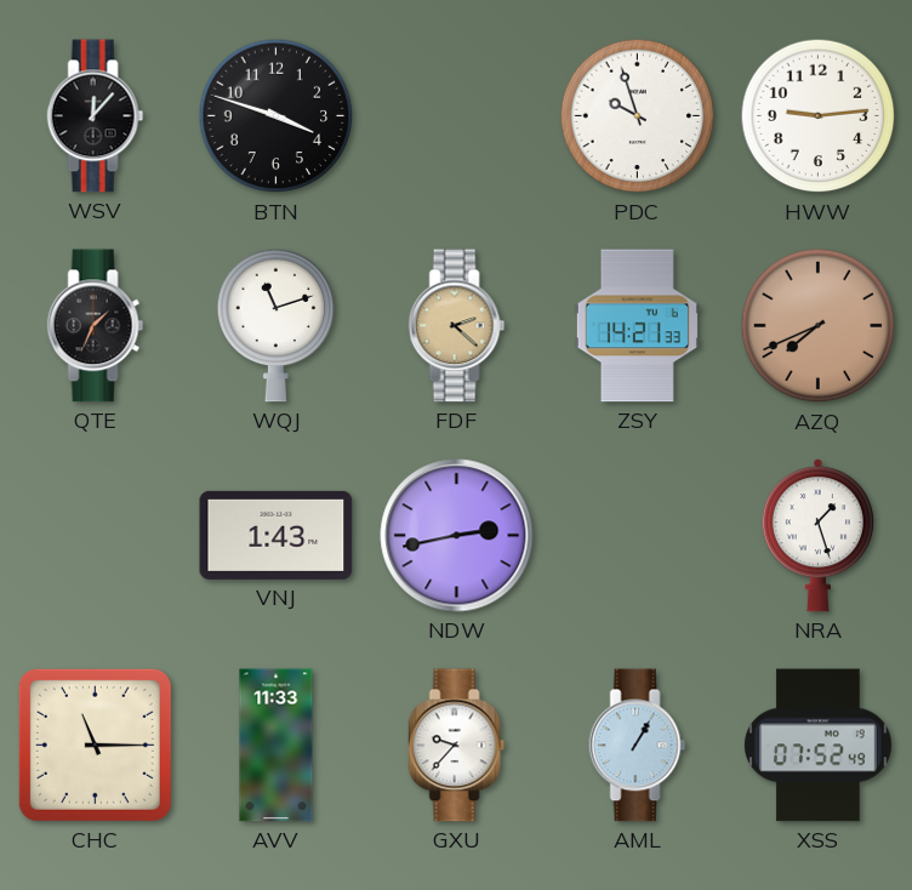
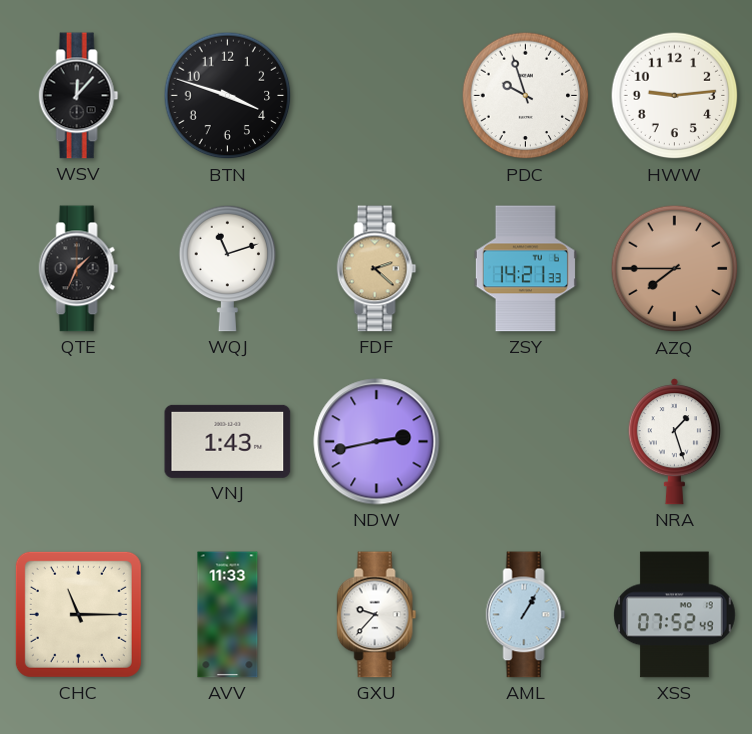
AZQ: 7:41 -> 7:45 (675, 269)
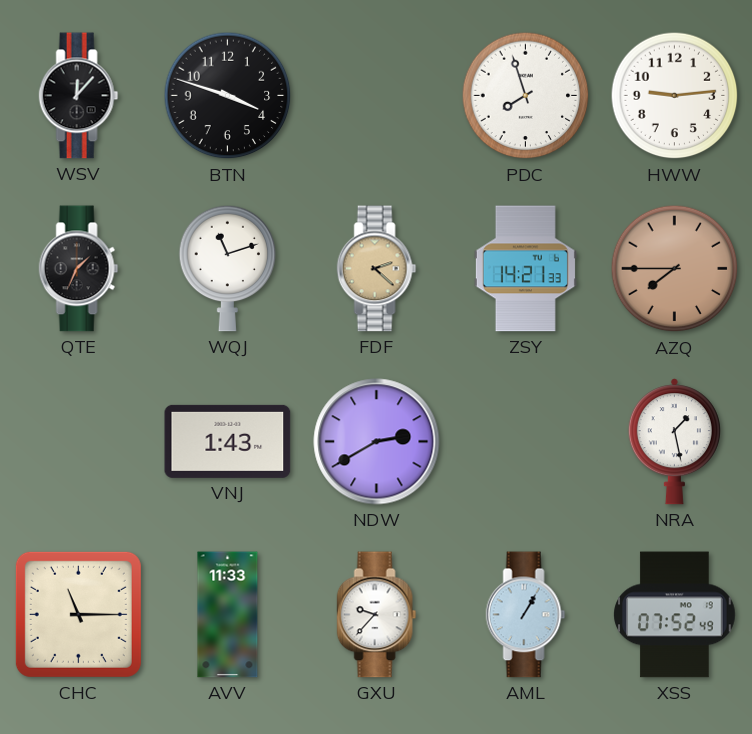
PDC: 9:57 -> 7:57 (526, 96)
NDW: 2:43 -> 2:40 (377, 442)
NRA: 1:27 -> 1:28 (674, 442)
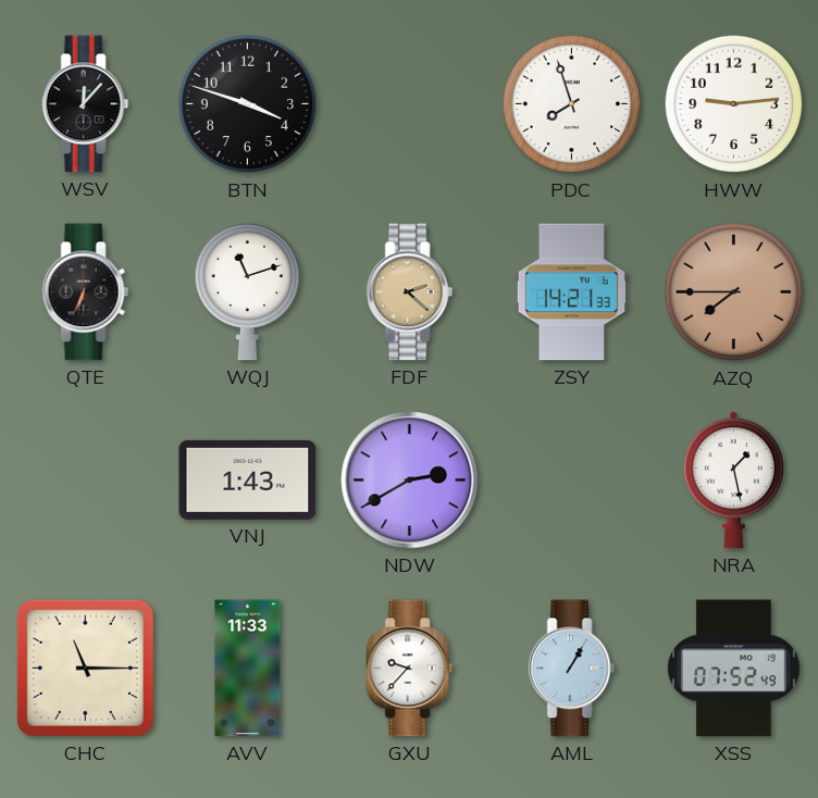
QTE: 1:34 -> 6:34 (86, 292)
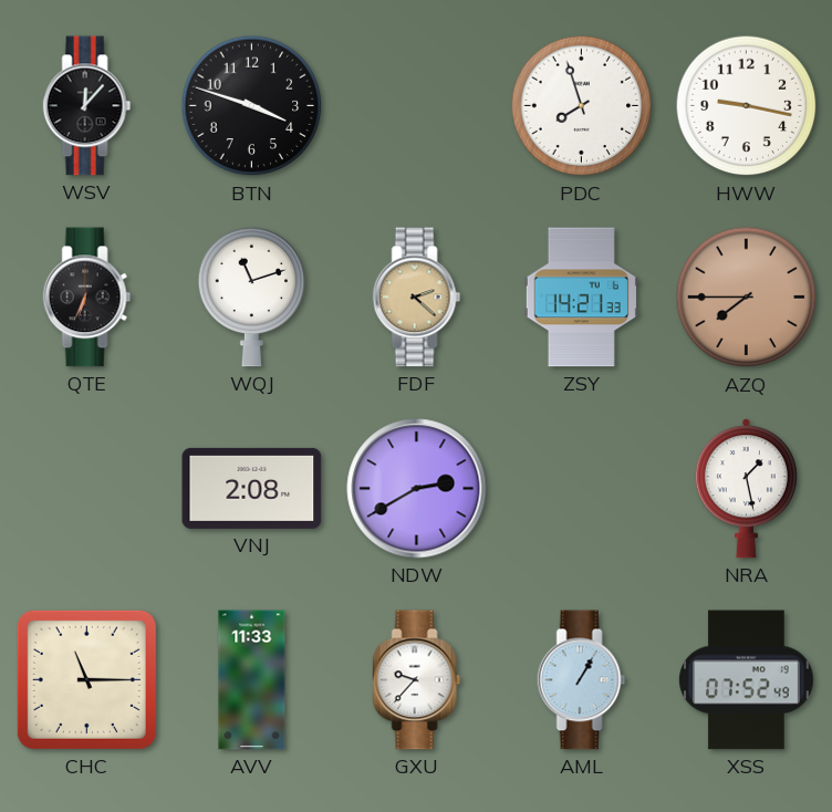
HWW: 9:14 -> 9:17 (747, 106)
VNJ: 1:43 -> 2:08 (252, 488)
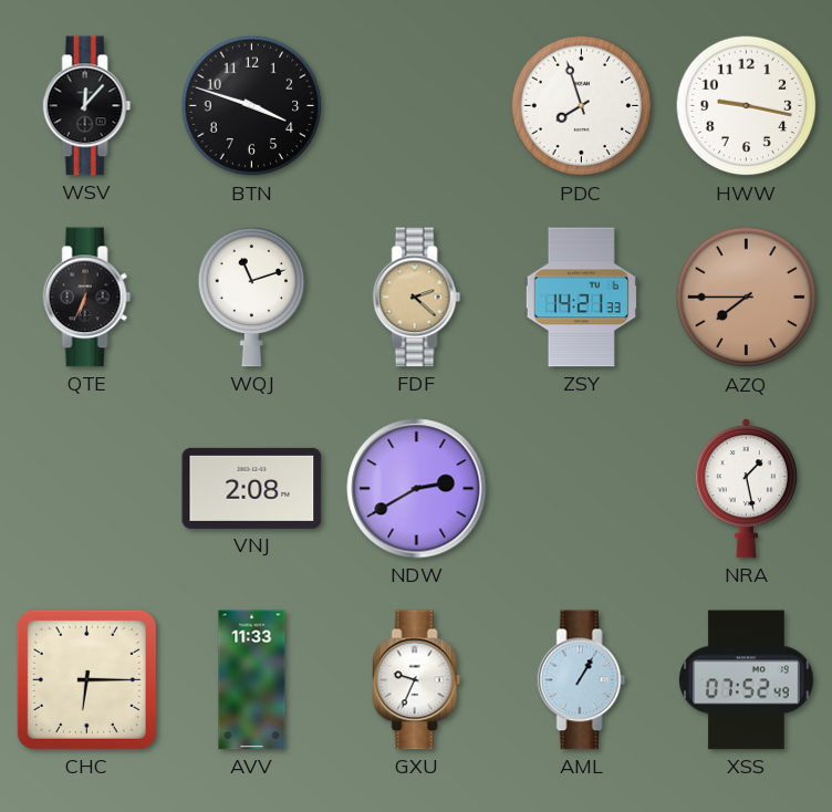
CHC: 11:15 -> 6:15 (86, 679)
GXU: 9:37 -> 9:34 (417, 680)
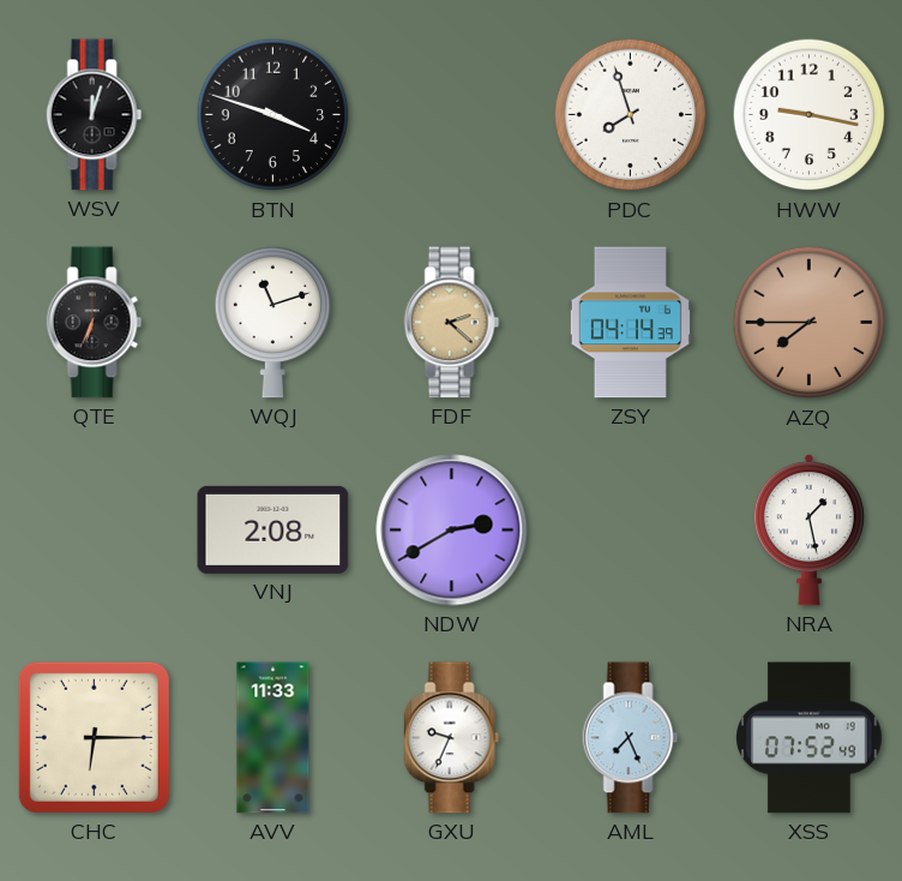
WSV: 12:07 -> 12:03 (95, 115)
ZSY: 14:21 -> 04:14 (630, 323)
AML: 1:05 -> 7:26 (631, 738)
